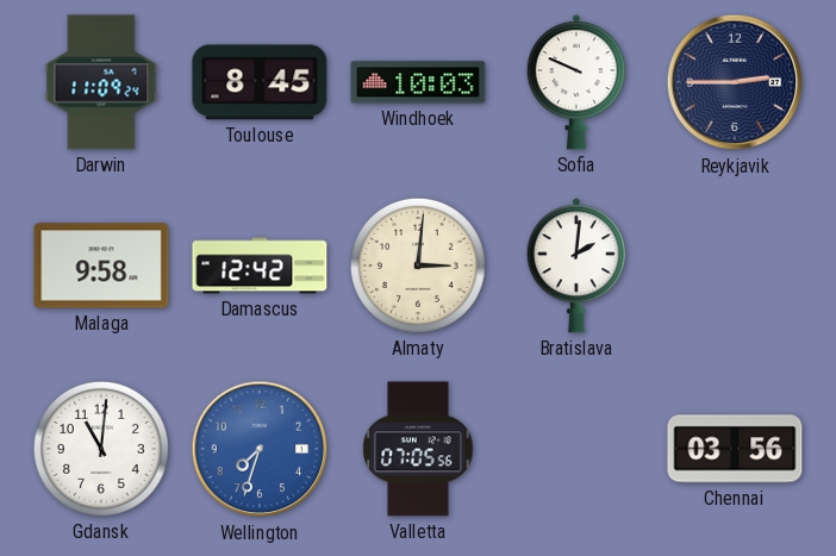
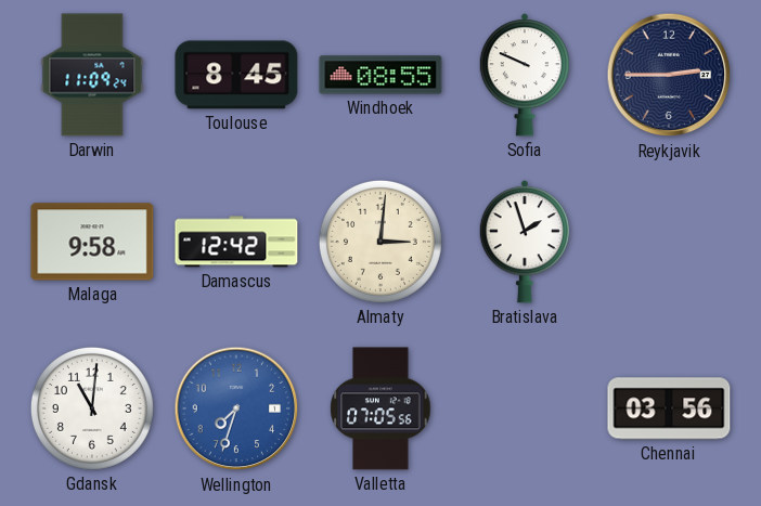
Windhoek: 10:03 -> 08:55 (380, 75)
Bratislava: 2:01 -> 1:57 (525, 242)
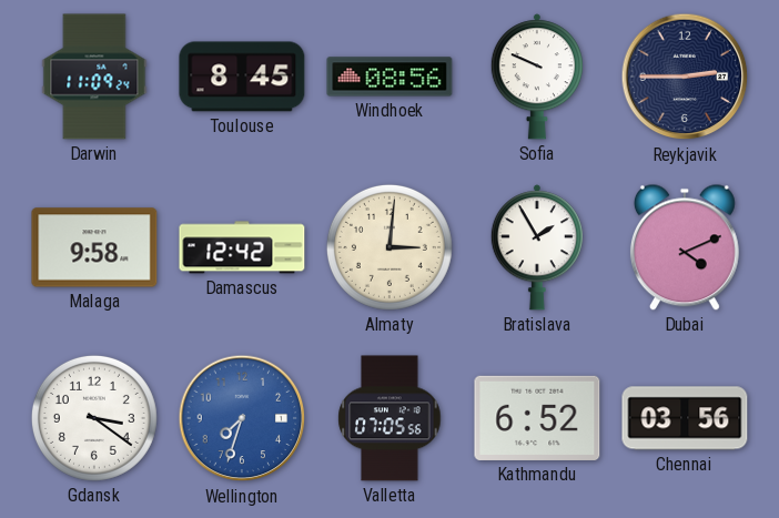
Windhoek: 08:55 -> 08:56 (389, 77)
Bratislava: 1:57 -> 1:55 (537, 247)
Dubai: none -> 4:11 (685, 247)
Gdansk: 11:01 -> 3:21 (94, 418)
Kathmandu: none -> 6:52 (537, 418)
